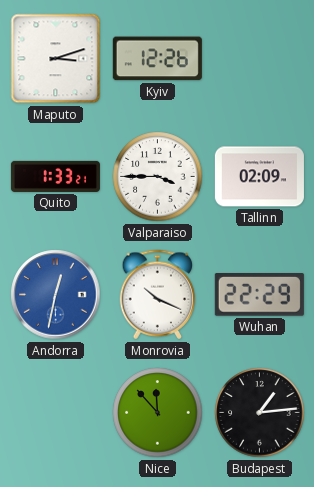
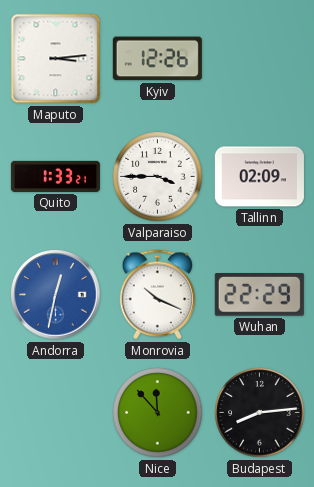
Maputo: 3:12 -> 3:14 (56, 59)
Budapest: 1:14 -> 8:14 (260, 413)
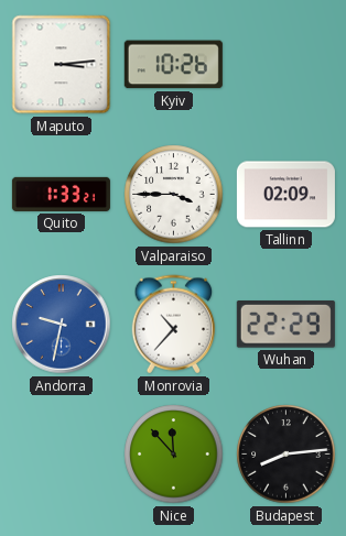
Kyiv: 12:26 -> 10:26 (173, 65)
Andorra: 12:32 -> 9:32 (62, 325)
Monrovia: 10:19 -> 10:37 (174, 325)
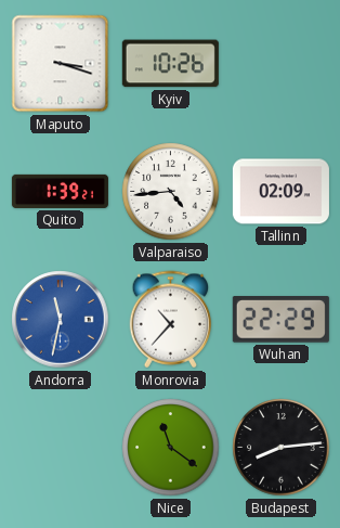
Maputo: 3:14 -> 3:18 (61, 64)
Quito: 1:33 -> 1:39 (60, 191)
Valparaiso: 3:45 -> 4:44 (171, 192)
Andorra: 9:32 -> 11:32 (61, 320)
Nice: 11:53 -> 11:21 (171, 448)
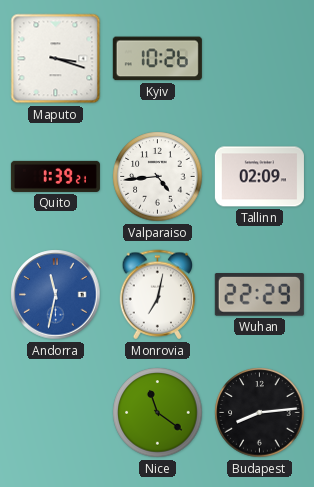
Monrovia: 10:37 -> 7:02 (158, 295)
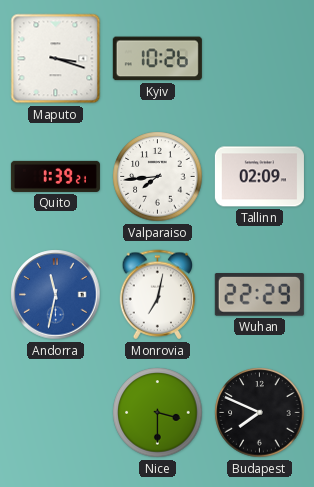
Valparaiso: 4:44 -> 7:44 (158, 177)
Nice: 11:21 -> 3:30 (158, 413)
Budapest: 8:14 -> 7:49 (260, 413)
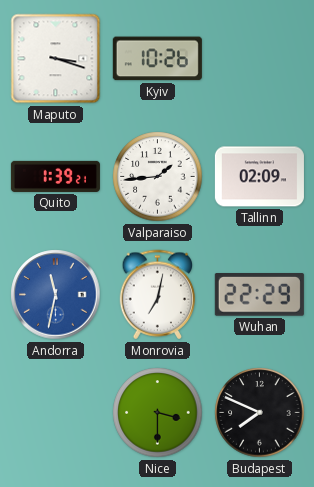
Valparaiso: 7:44 -> 1:44 (158, 177)
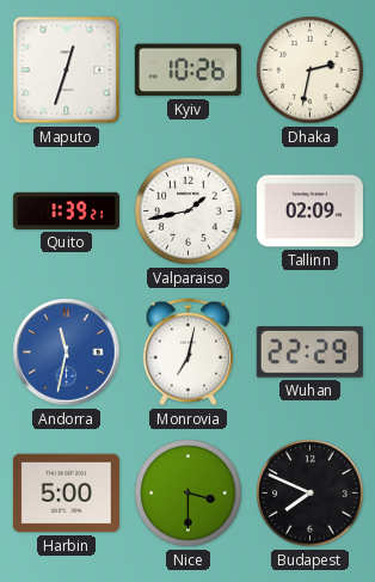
Maputo: 3:18 -> 12:33 (67, 71)
Dhaka: none -> 2:32 (311, 71)
Valparaiso: 1:44 -> 1:43 (189, 212)
Harbin: none -> 5:00 (66, 494)
